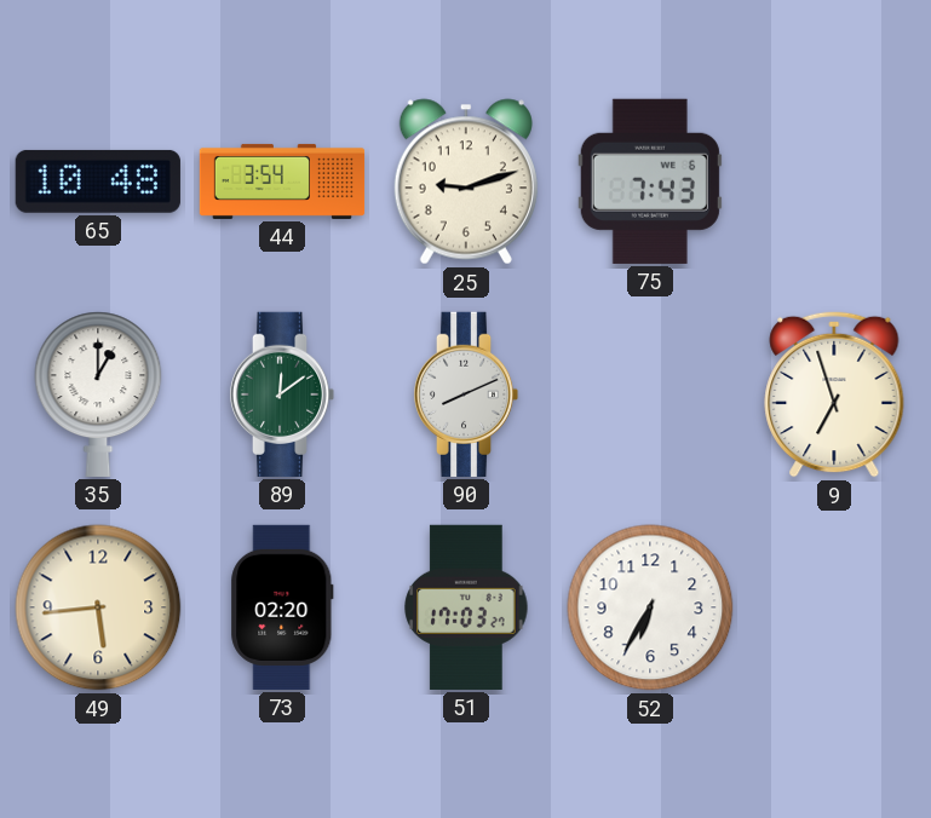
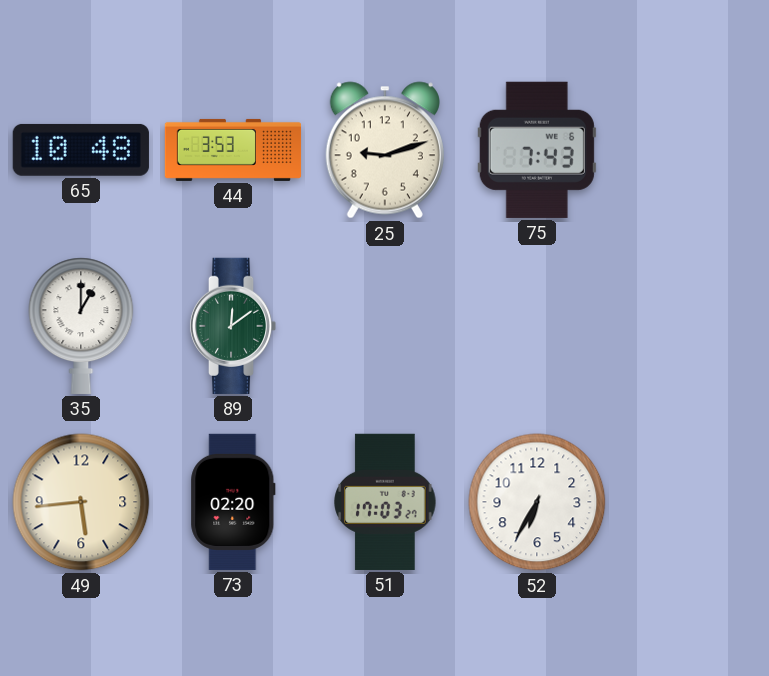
44: 3:54 -> 3:53 (233, 150)
90: 8:11 -> none (466, 394)
9: 6:57 -> none (834, 394)
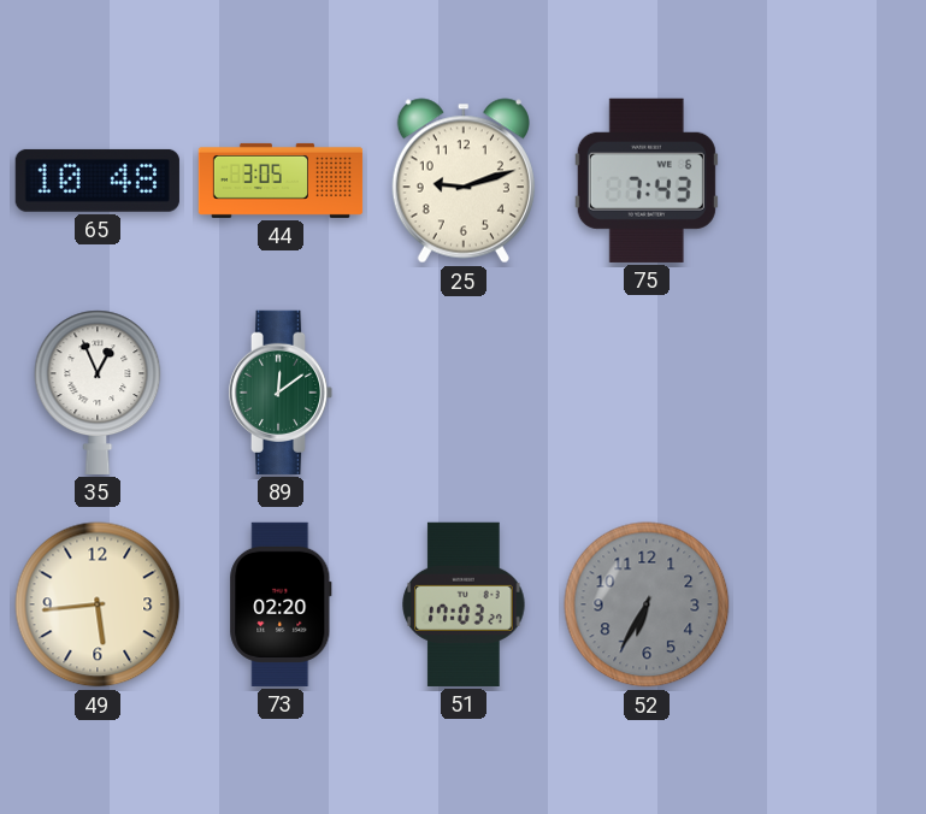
44: 3:53 -> 3:05 (281, 181)
35: 1:00 -> 12:56 (98, 393)
52 dial: white -> grey (647, 604)
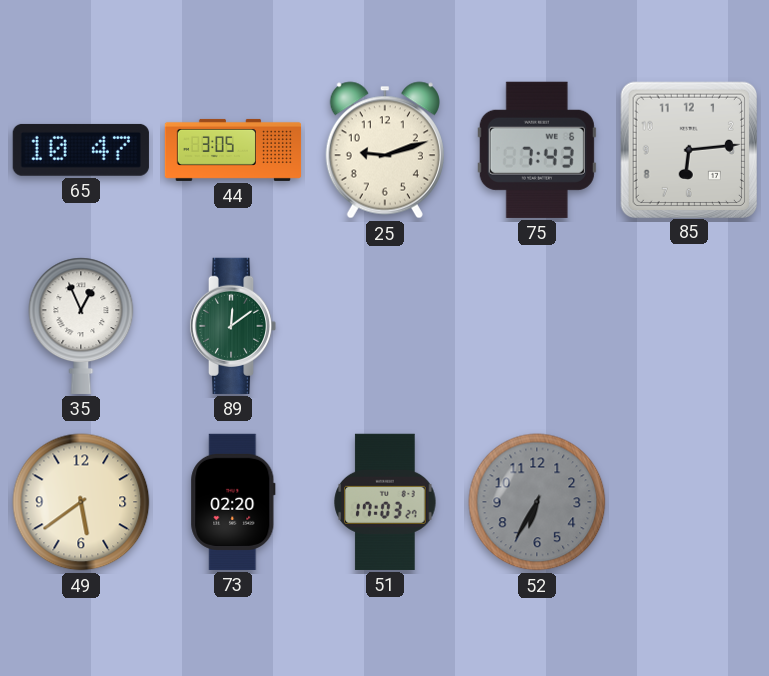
65: 10:48 -> 10:47 (81, 150)
85: none -> 6:14 (688, 149)
49: 5:44 -> 5:39 (81, 502)
